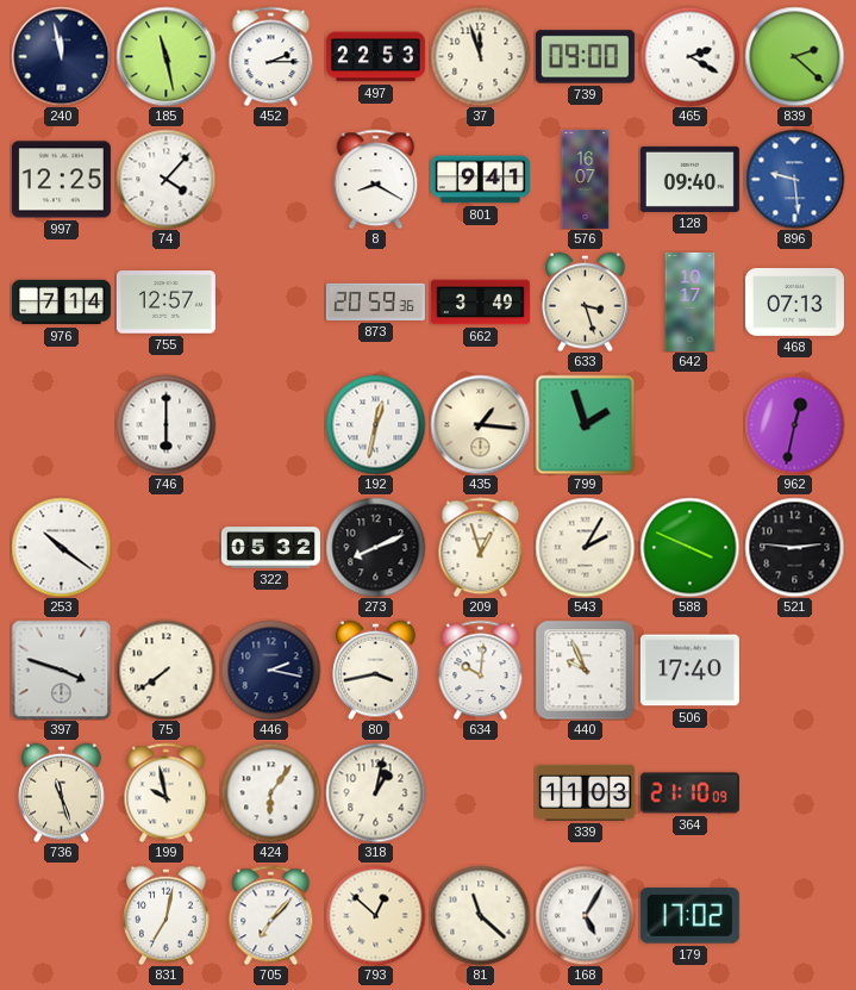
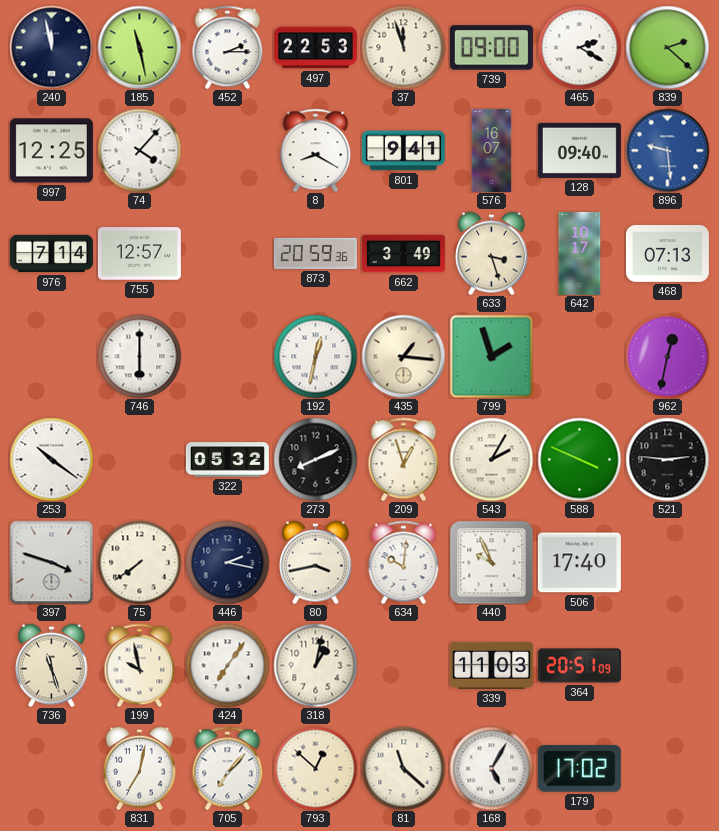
424: 6:06 -> 7:06 (227, 665)
364: 21:10 -> 20:51 (579, 666)
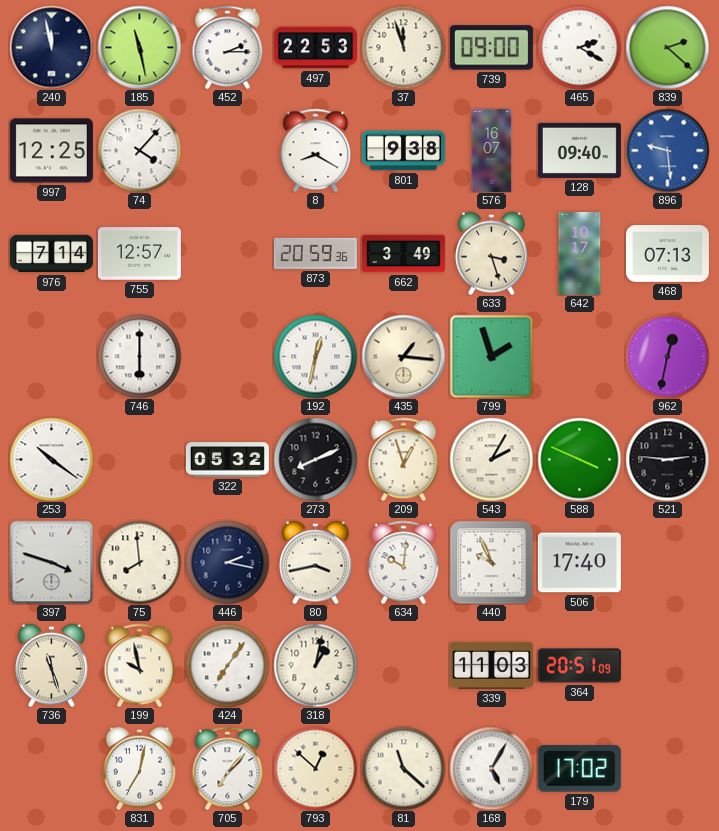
801: 9:41 -> 9:38 (403, 151)
75: 7:39 -> 7:59 (139, 562)
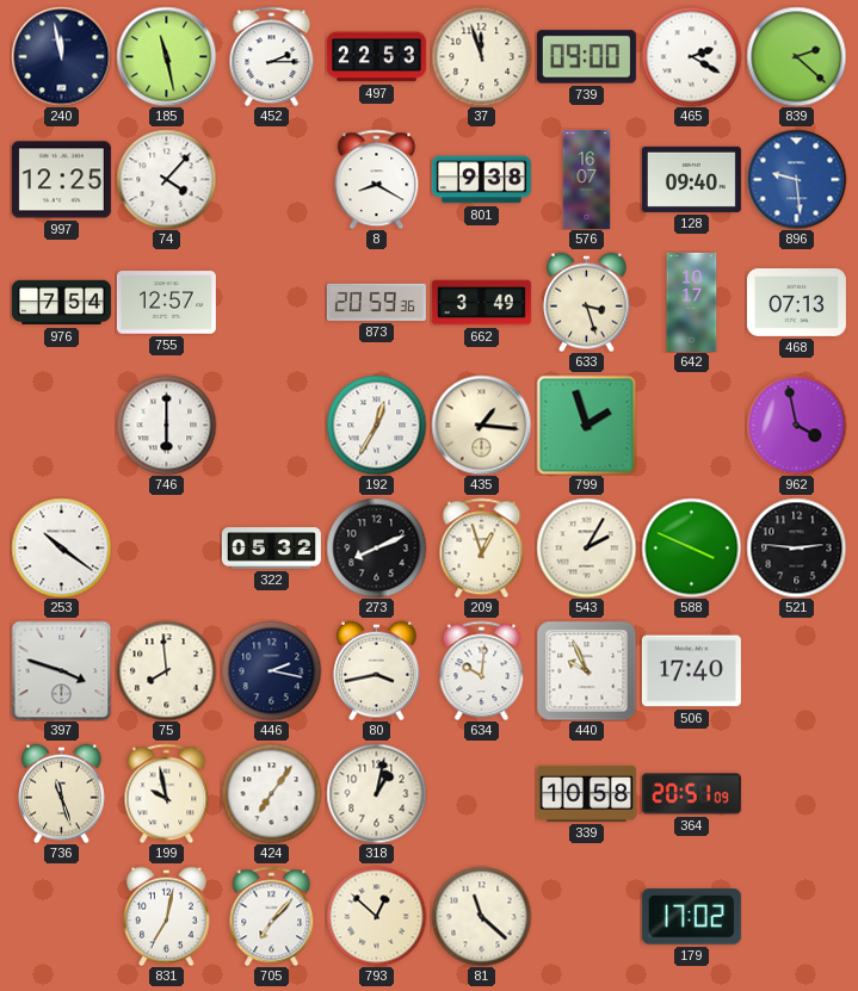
976: 7:14 -> 7:54 (61, 303)
192: 12:32 -> 12:35 (376, 425)
962: 12:32 -> 3:58 (796, 425)
339: 11:03 -> 10:58 (586, 793)
168: 5:05 -> none (491, 768)
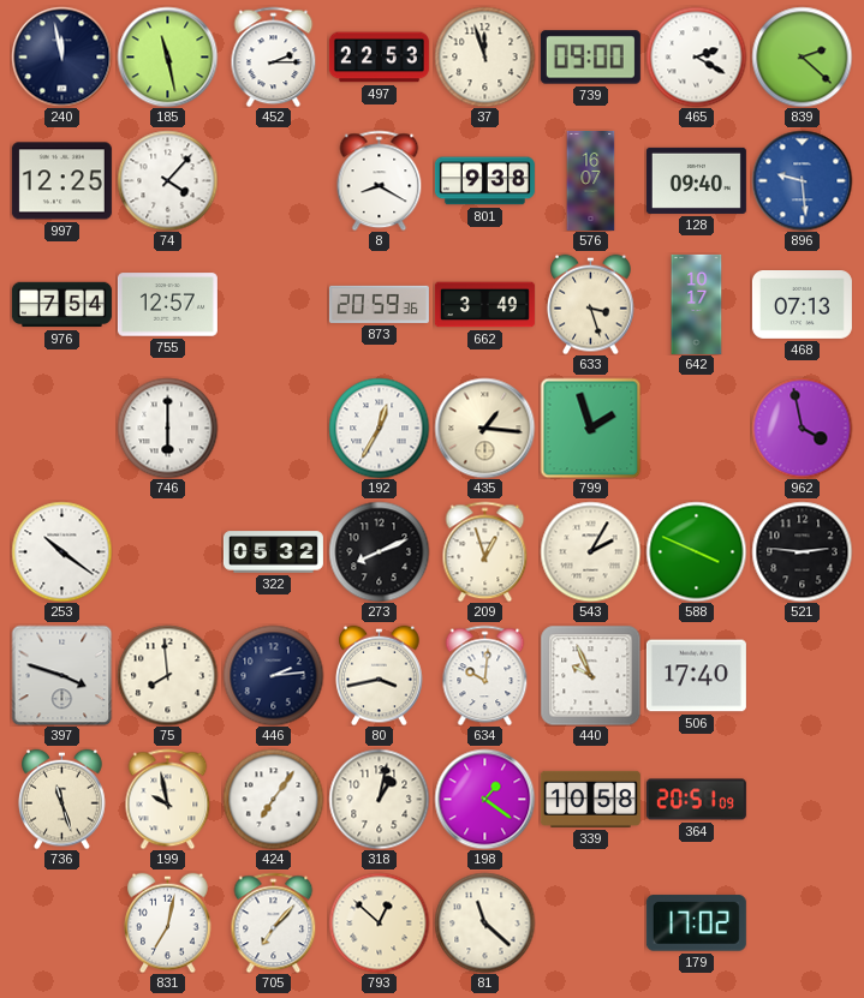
446: 2:17 -> 2:14 (273, 675)
198: none -> 1:21 (484, 799)
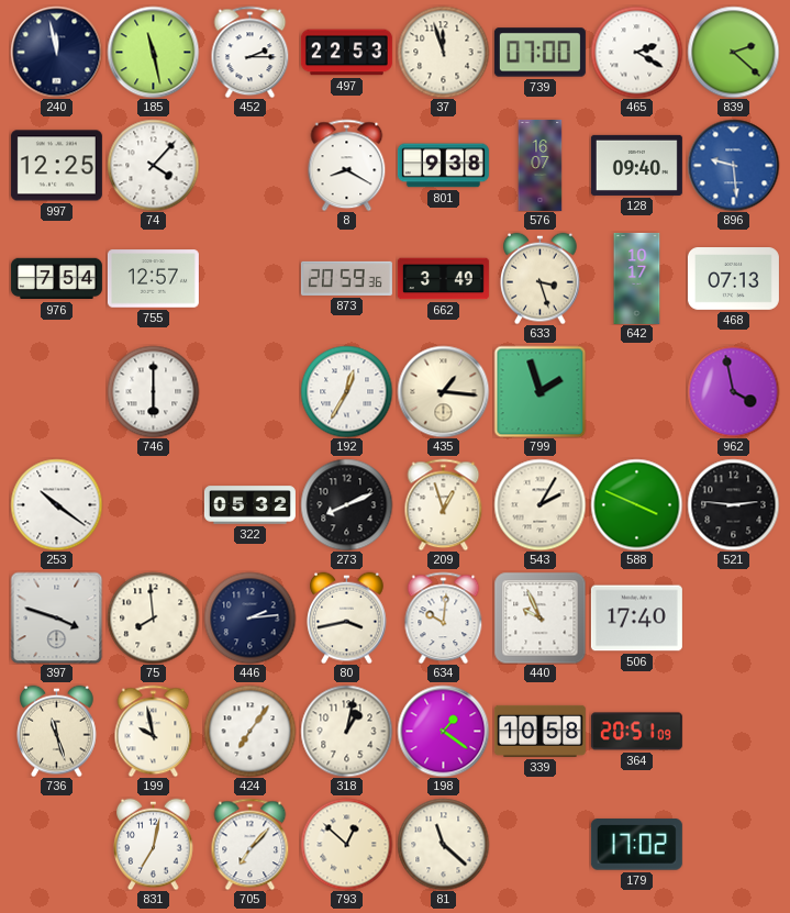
739: 09:00 -> 07:00 (539, 53)
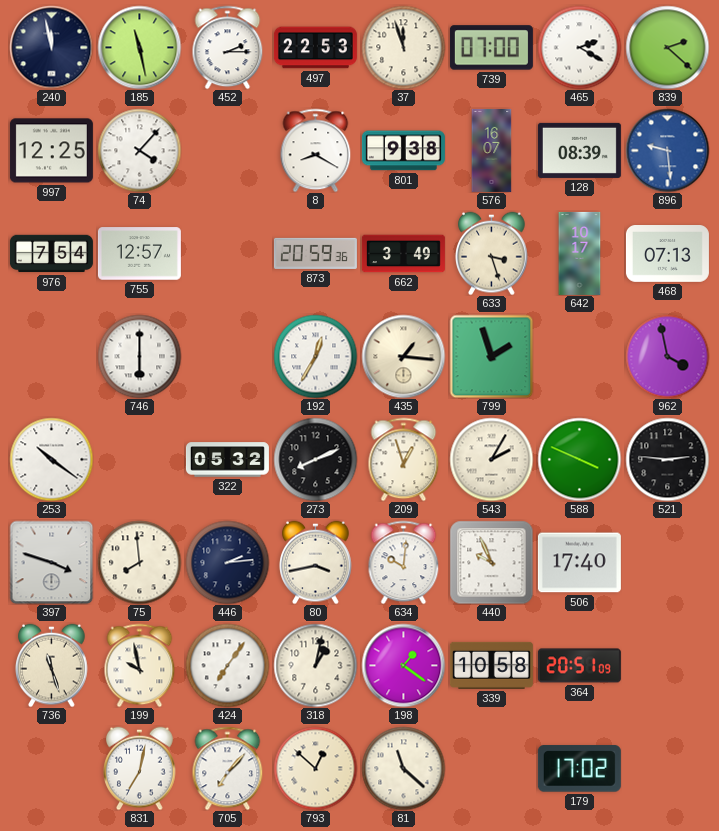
128: 09:40 -> 08:39 (579, 150)
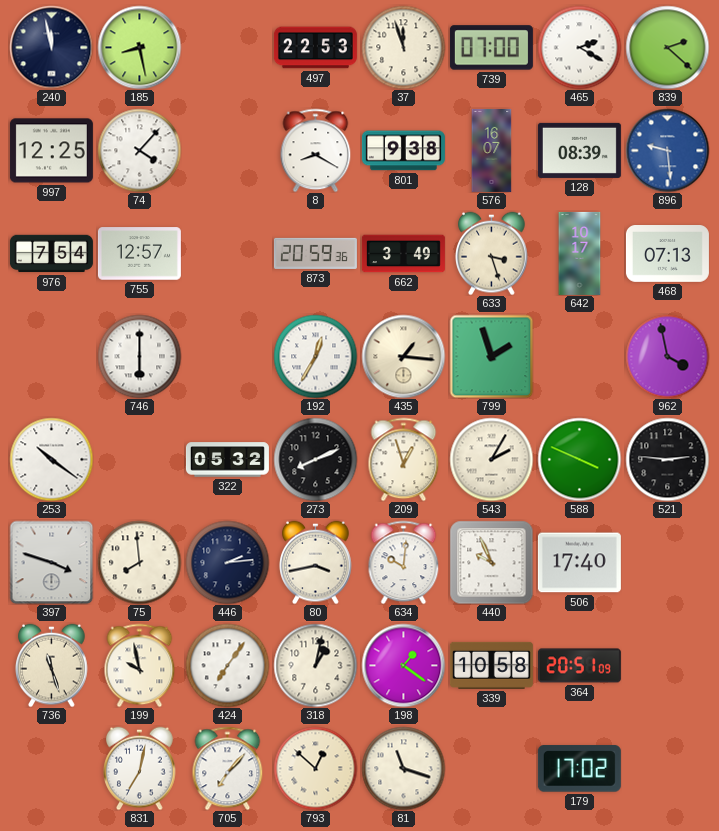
185: 11:28 -> 8:28 (139, 47)
452: 2:15 -> none (228, 47)
81: 11:22 -> 11:18 (403, 768)
